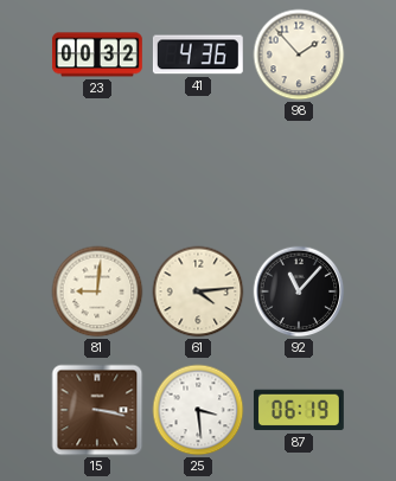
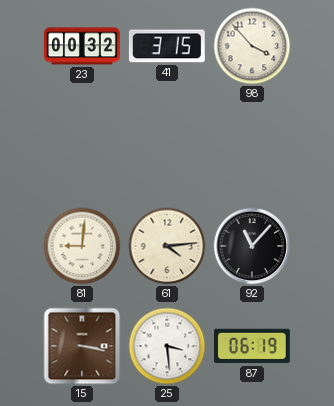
41: 4:36 -> 3:15 (167, 46)
98: 1:53 -> 3:53 (252, 46)
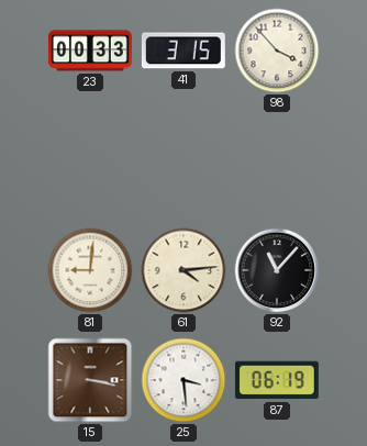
23: 00:32 -> 00:33 (90, 51)
